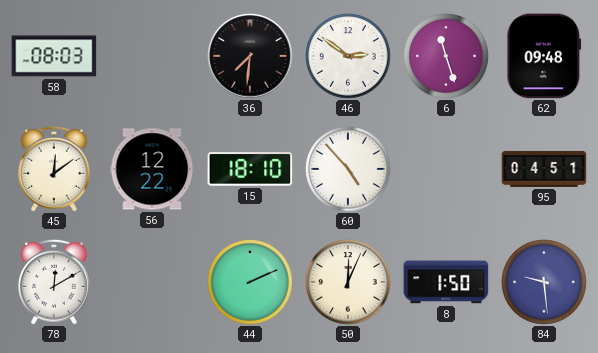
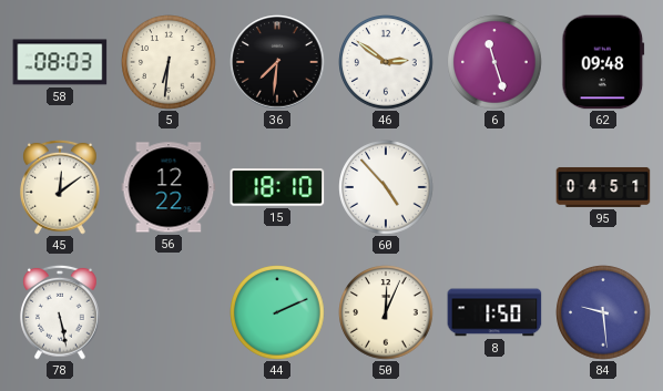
5: none -> 6:31 (169, 62)
78: 12:10 -> 5:28 (60, 312)
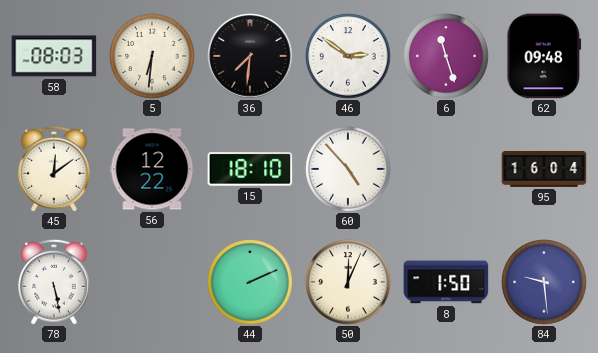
95: 04:51 -> 16:04 (544, 169)
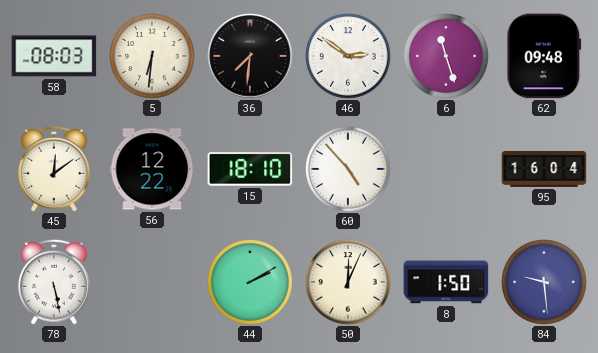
44: 2:11 -> 2:10 (250, 282)
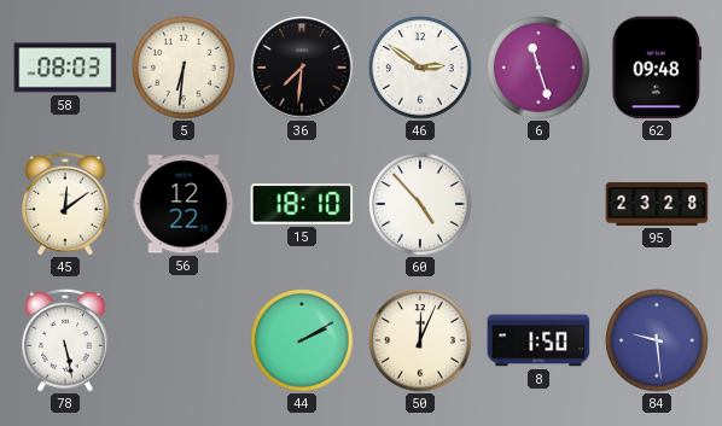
95: 16:04 -> 23:28 (657, 204)
